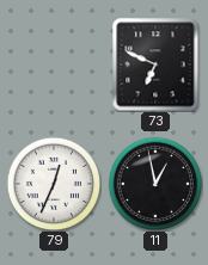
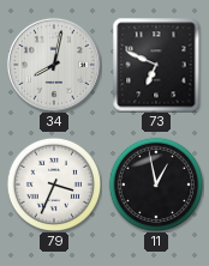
34: none -> 8:02 (54, 65)
79: 12:34 -> 3:34 (54, 185)
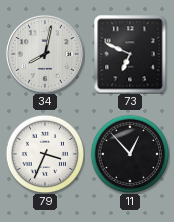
11: 12:58 -> 12:53 (130, 154)
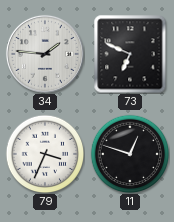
34: 8:02 -> 1:46 (45, 54)
11: 12:53 -> 12:48 (130, 154)
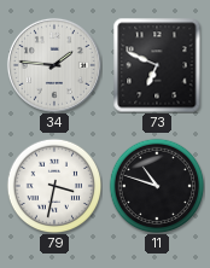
79: 3:34 -> 3:32 (54, 186)
11: 12:48 -> 10:48 (157, 186)
